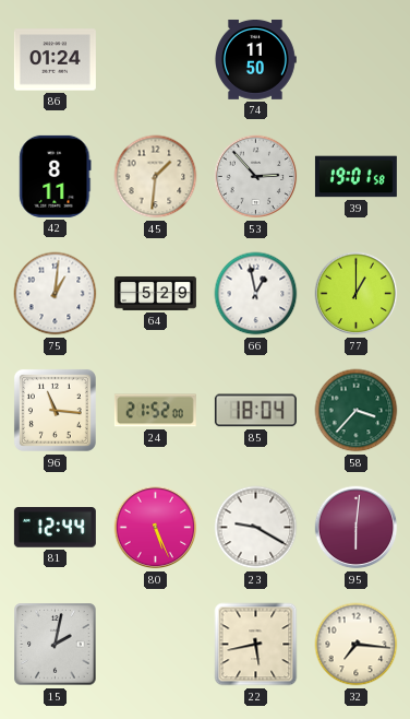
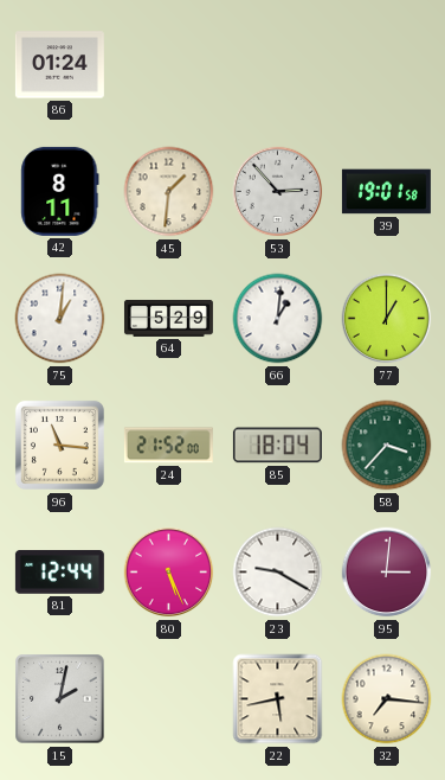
74: 11:50 -> none (256, 59)
66: 12:58 -> 1:01 (278, 319)
95: 6:01 -> 3:01 (387, 573)
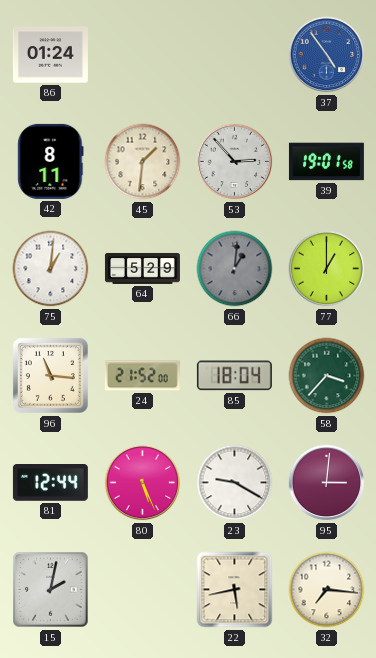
37: none -> 4:54 (327, 55)
66 dial: white -> grey (235, 269)
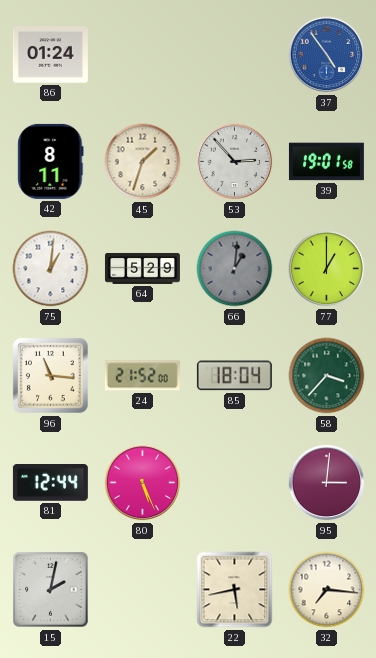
45: 1:31 -> 1:33 (143, 162)
23: 9:20 -> none (235, 483)
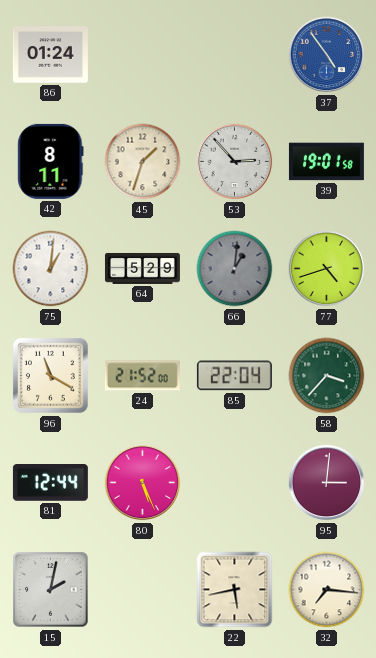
77: 1:00 -> 4:42 (327, 269)
96: 11:16 -> 11:20 (50, 375)
85: 18:04 -> 22:04 (234, 376)
